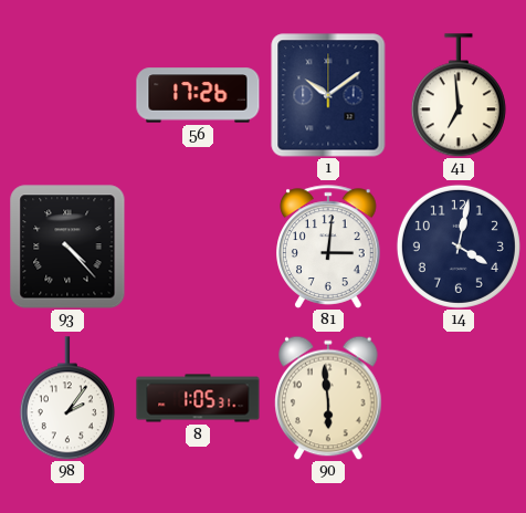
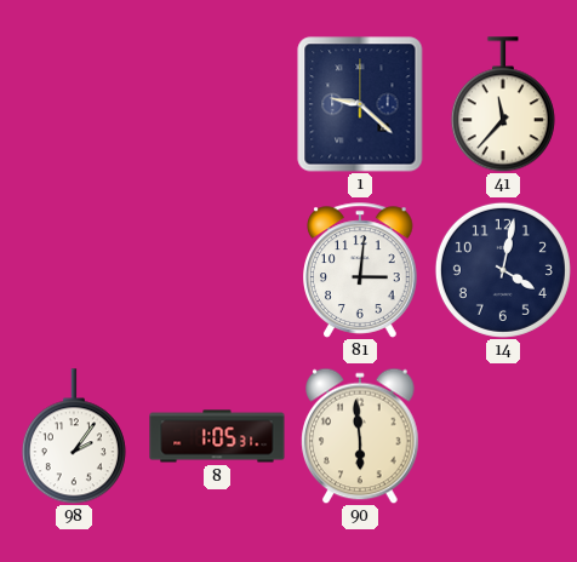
56: 17:26 -> none (198, 95)
1: 10:09 -> 9:22 (360, 104)
41: 6:59 -> 11:37 (503, 104)
93: 4:23 -> none (67, 247)
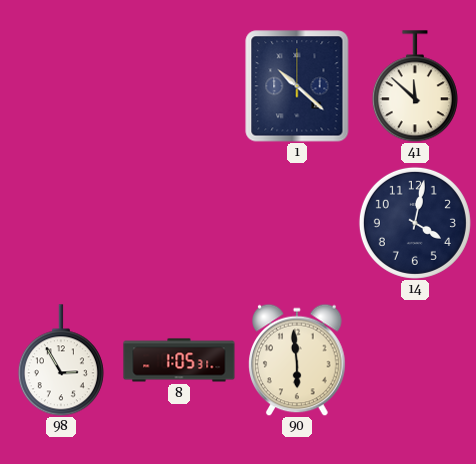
1: 9:22 -> 10:22 (297, 86)
41: 11:37 -> 11:52 (415, 86)
81: 3:01 -> none (360, 270)
98: 2:06 -> 2:55 (61, 360)
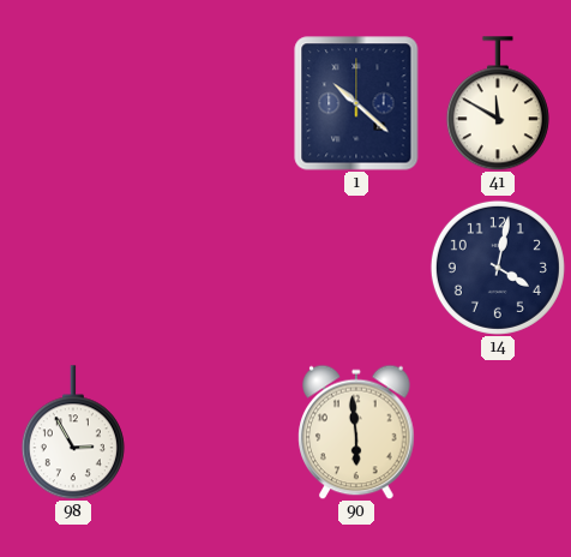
41: 11:52 -> 11:50 (498, 103)
8: 1:05 -> none (179, 360)
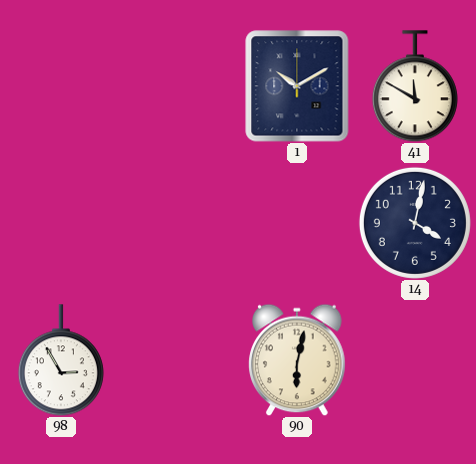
1: 10:22 -> 10:10 (297, 86)
90: 5:59 -> 6:02 (297, 360)
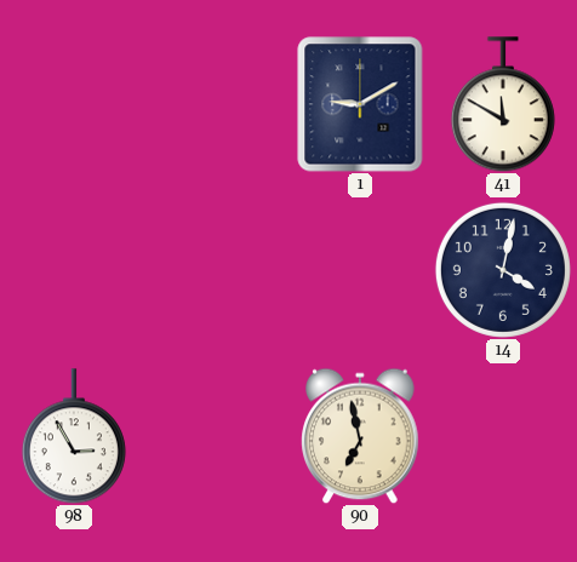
1: 10:10 -> 9:10 (360, 104)
90: 6:02 -> 6:58 (360, 436)
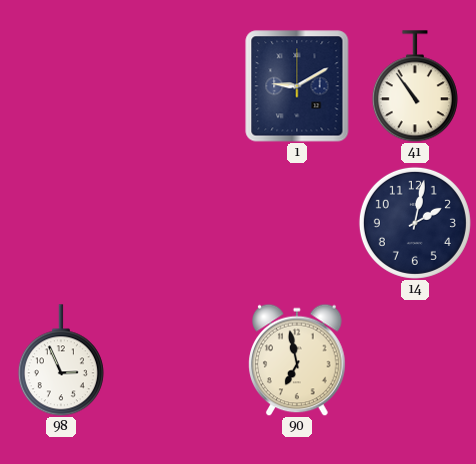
41: 11:50 -> 10:54 (415, 86)
14: 4:02 -> 2:02 (415, 223)
98: 2:55 -> 2:56 (61, 360)
